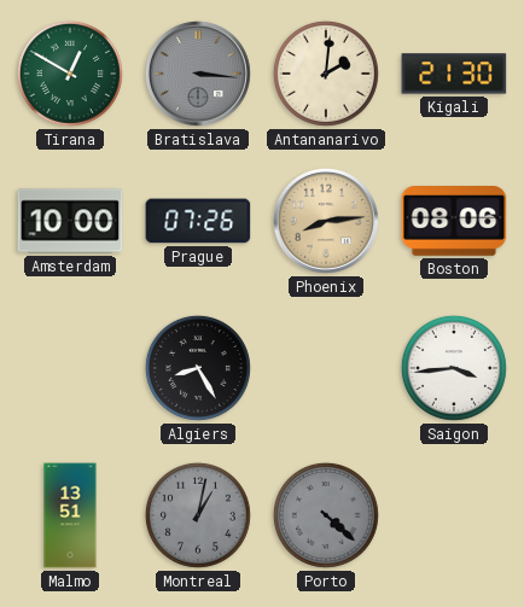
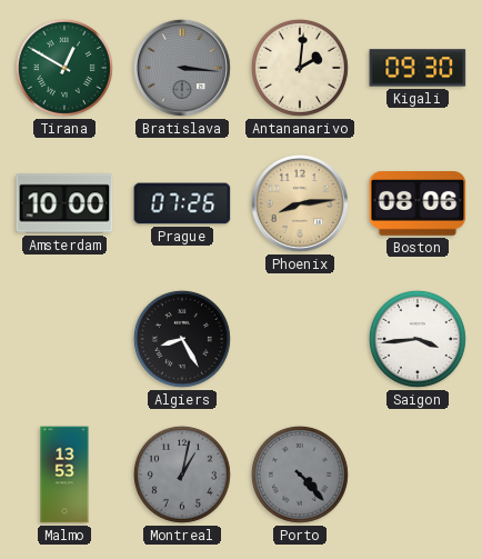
Kigali: 21:30 -> 09:30 (418, 68)
Malmo: 13:51 -> 13:53 (64, 475)
Porto: 4:22 -> 4:23 (300, 475)
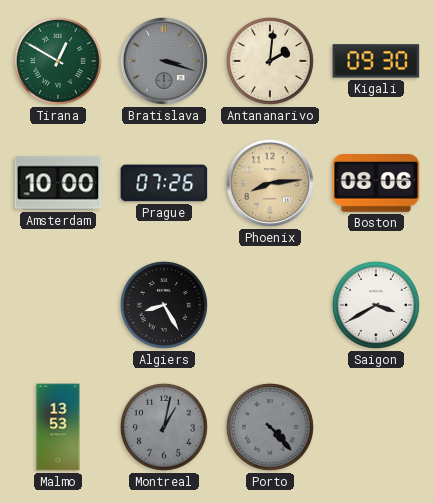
Bratislava: 3:16 -> 3:18 (164, 61)
Saigon: 3:44 -> 3:40 (376, 305)
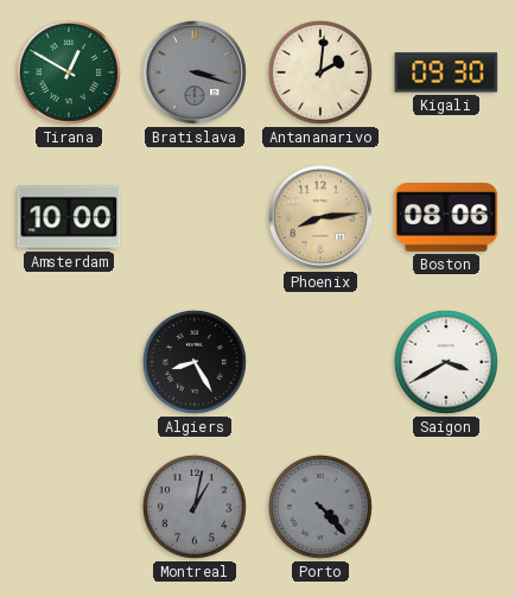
Prague: 07:26 -> none (164, 183)
Malmo: 13:53 -> none (58, 427)
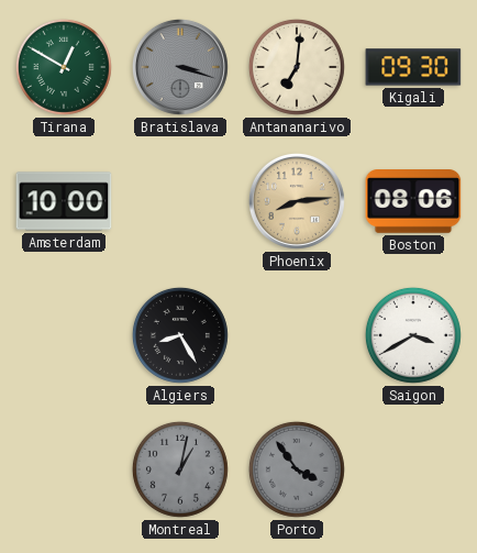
Antananarivo: 2:01 -> 7:01 (297, 67)
Porto: 4:23 -> 3:54 (297, 469)
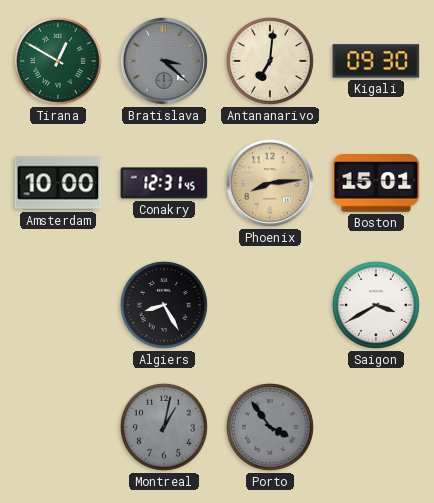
Bratislava: 3:18 -> 3:22 (164, 61)
Conakry: none -> 12:31 (164, 183)
Boston: 08:06 -> 15:01 (376, 184)
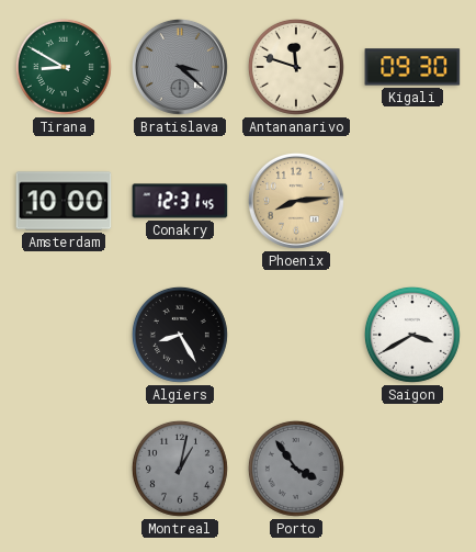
Tirana: 12:50 -> 8:50 (64, 67)
Antananarivo: 7:01 -> 11:48 (296, 67)
Boston: 15:01 -> none (376, 184)
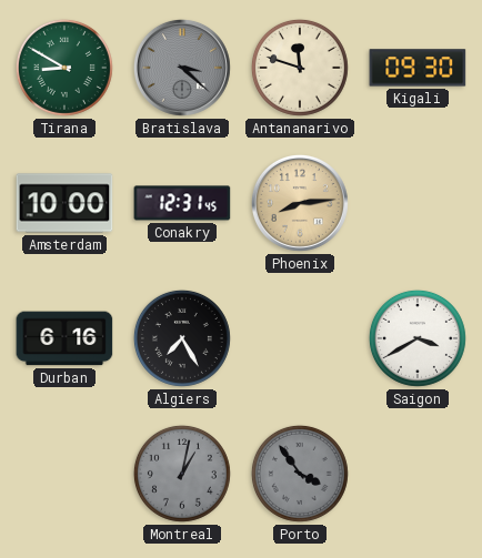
Durban: none -> 6:16 (64, 338)
Algiers: 8:25 -> 7:25 (182, 338)
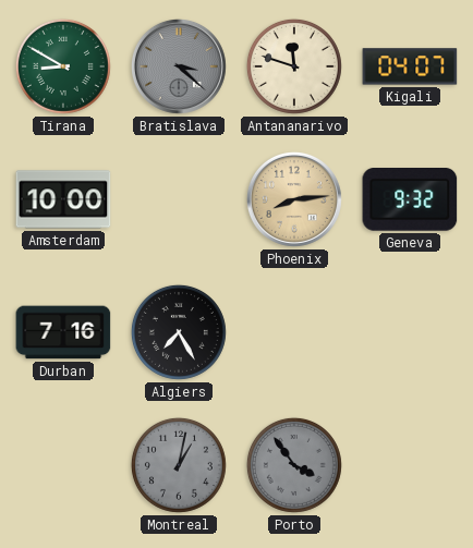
Kigali: 09:30 -> 04:07 (410, 66)
Conakry: 12:31 -> none (182, 203)
Geneva: none -> 9:32 (410, 200)
Durban: 6:16 -> 7:16 (63, 332)
Saigon: 3:40 -> none (418, 338)
